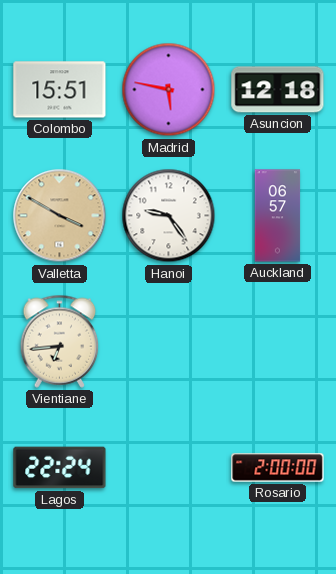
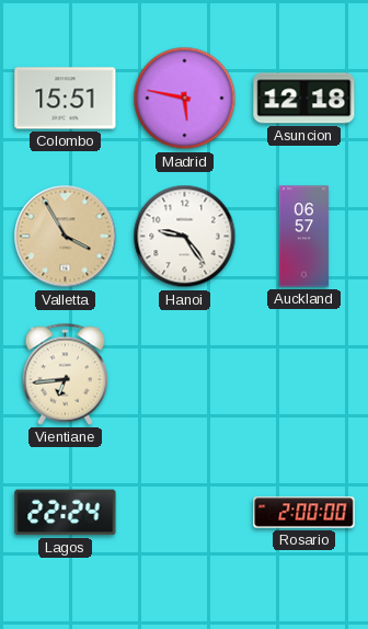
Valletta: 3:50 -> 3:55 (66, 237)
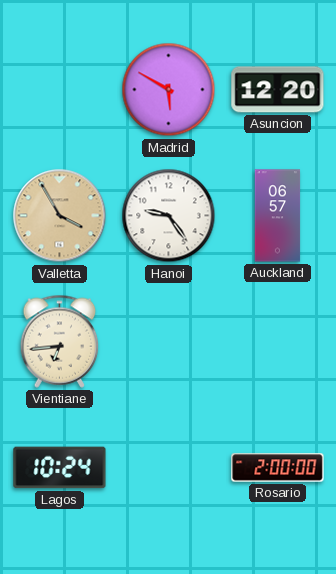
Colombo: 15:51 -> none (66, 99)
Madrid: 5:47 -> 5:50 (169, 90)
Asuncion: 12:18 -> 12:20 (278, 90)
Lagos: 22:24 -> 10:24 (60, 468)
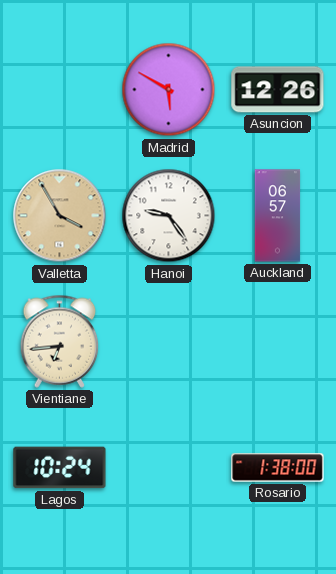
Asuncion: 12:20 -> 12:26 (278, 90)
Rosario: 2:00 -> 1:38 (278, 468)
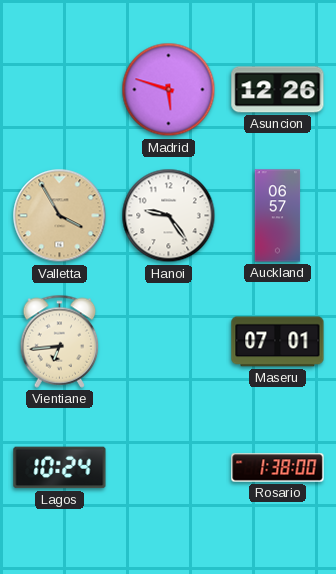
Madrid: 5:50 -> 5:48 (169, 90)
Maseru: none -> 07:01 (278, 342)
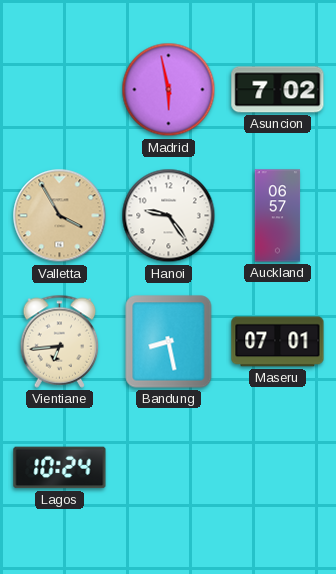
Madrid: 5:48 -> 5:58 (169, 90)
Asuncion: 12:26 -> 7:02 (278, 90)
Bandung: none -> 8:28 (169, 342)
Rosario: 1:38 -> none (278, 468)
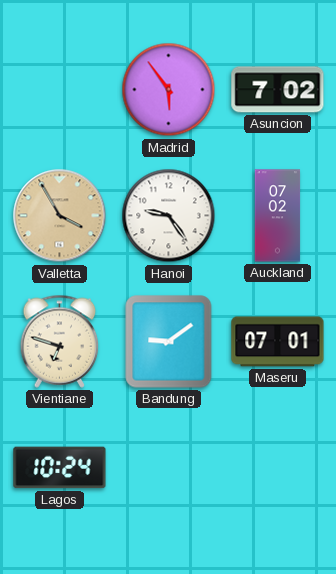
Madrid: 5:58 -> 5:54 (169, 90)
Auckland: 06:57 -> 07:02 (278, 216)
Vientiane: 6:44 -> 6:48 (60, 341)
Bandung: 8:28 -> 9:09 (169, 342)
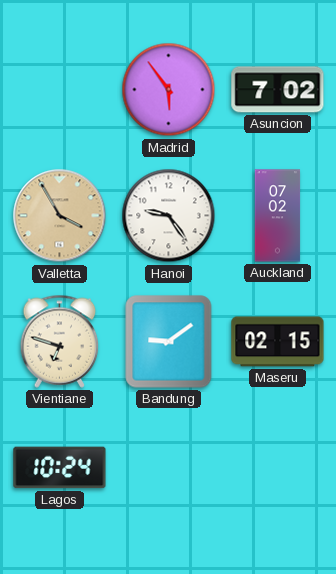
Maseru: 07:01 -> 02:15 (278, 342)
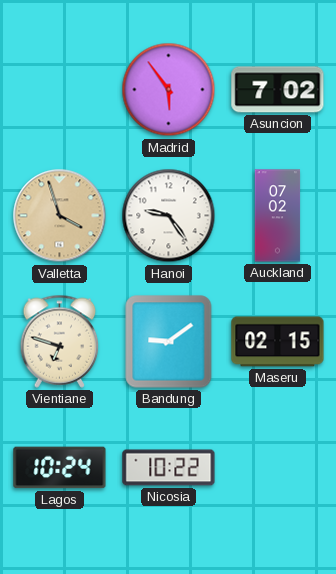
Valletta: 3:55 -> 3:57 (60, 216)
Nicosia: none -> 10:22 (169, 468)
